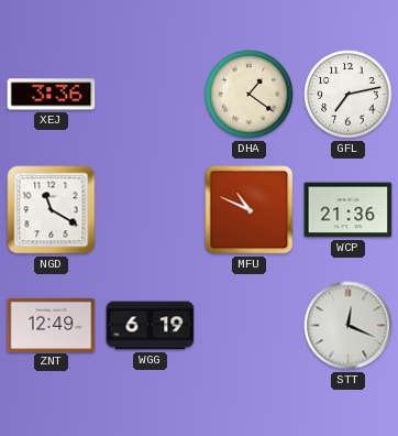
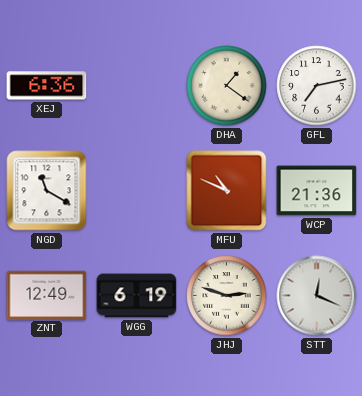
XEJ: 3:36 -> 6:36 (47, 86)
JHJ: none -> 2:48 (227, 296)
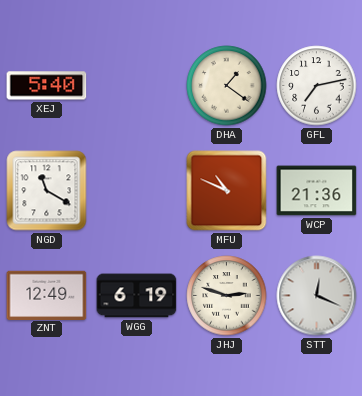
XEJ: 6:36 -> 5:40 (47, 86)
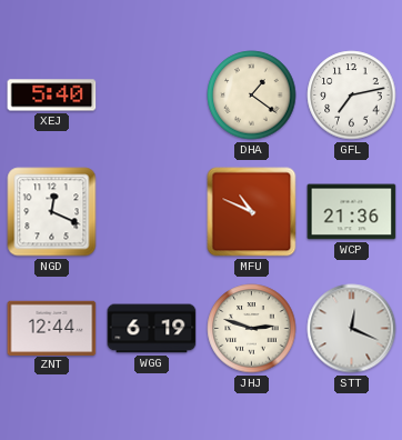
NGD: 11:20 -> 12:19 (52, 212)
ZNT: 12:49 -> 12:44 (52, 328)
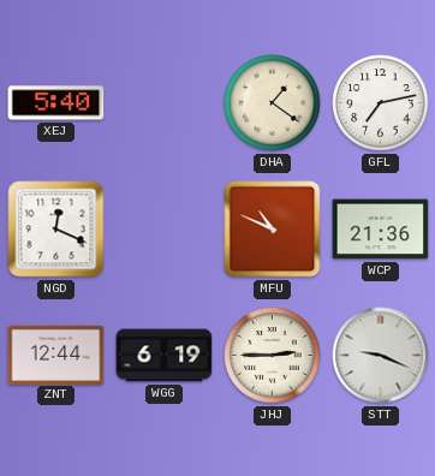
JHJ: 2:48 -> 2:45 (273, 356)
STT: 12:19 -> 9:19 (381, 356)
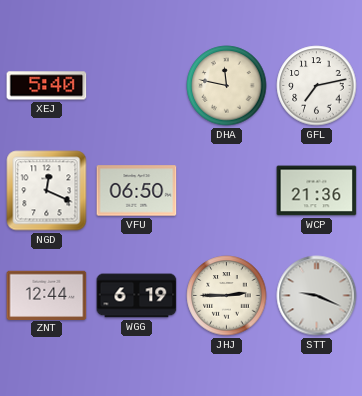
DHA: 1:21 -> 11:47 (227, 86)
VFU: none -> 06:50 (137, 191)
MFU: 10:49 -> none (273, 230)
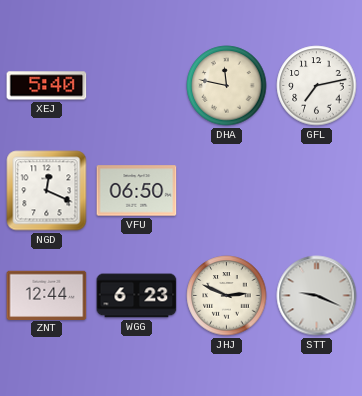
WCP: 21:36 -> none (317, 191)
WGG: 6:19 -> 6:23 (137, 296)
JHJ: 2:45 -> 2:49 (227, 296)
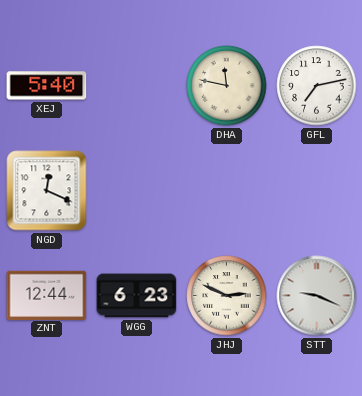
VFU: 06:50 -> none (137, 191)
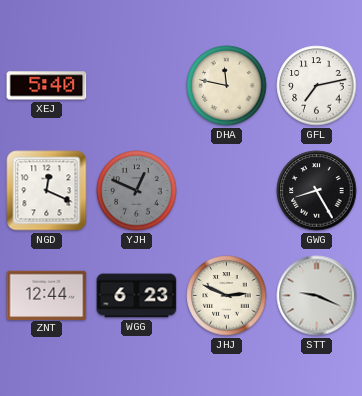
YJH: none -> 12:49 (137, 191)
GWG: none -> 8:25 (317, 191)
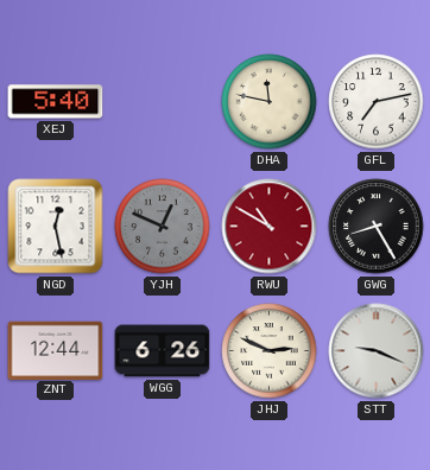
NGD: 12:19 -> 12:28 (56, 227)
RWU: none -> 10:50 (270, 227)
WGG: 6:23 -> 6:26 (163, 351)
